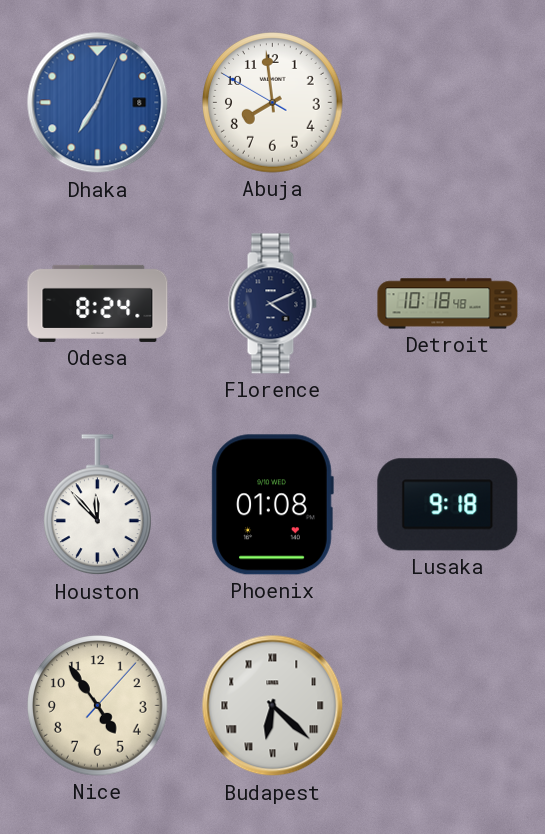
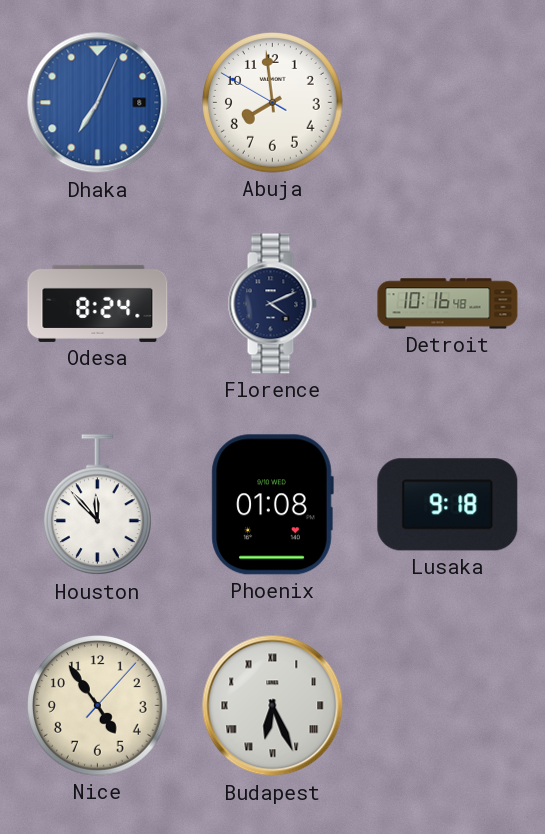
Detroit: 10:18 -> 10:16 (448, 304)
Budapest: 6:22 -> 6:26 (273, 706)
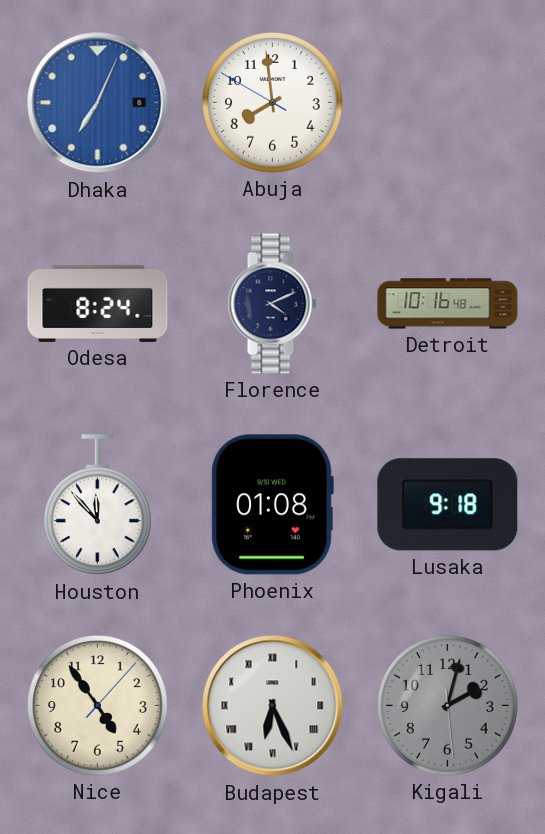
Kigali: none -> 2:02 (448, 706)
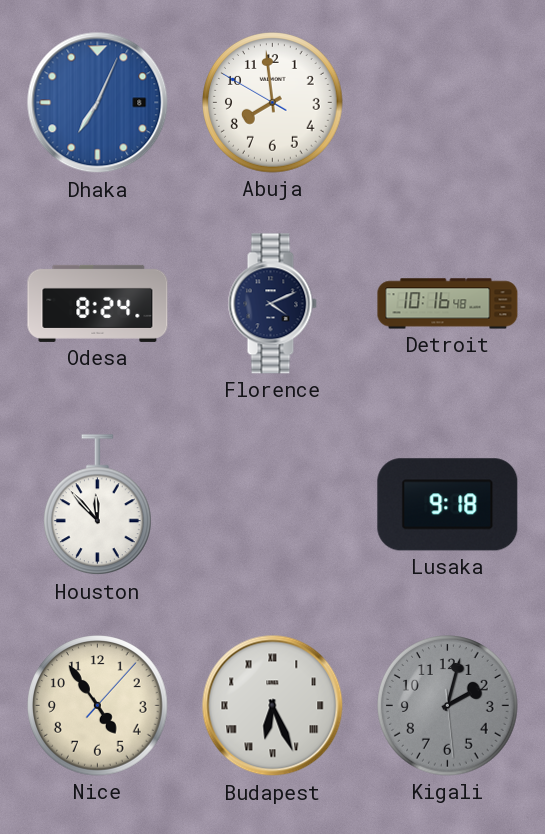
Phoenix: 01:08 -> none (272, 505)
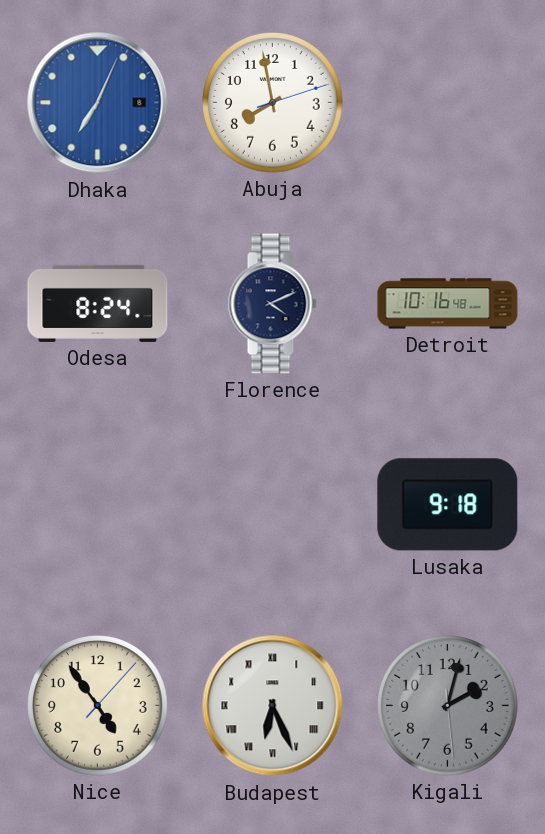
Abuja: 7:58:50 -> 7:58:12 (273, 103)
Houston: 11:53 -> none (97, 505)
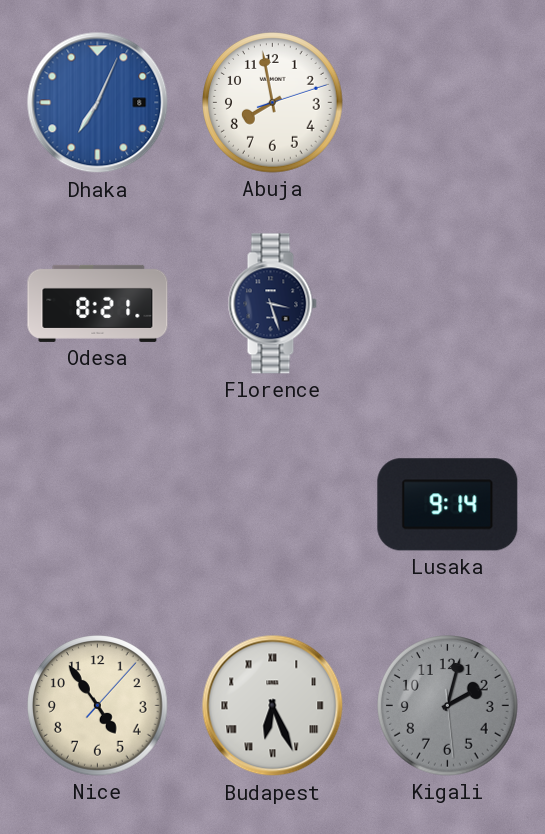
Odesa: 8:24 -> 8:21 (98, 303)
Florence: 4:11 -> 3:27 (272, 304)
Detroit: 10:16 -> none (448, 304)
Lusaka: 9:18 -> 9:14 (448, 505)
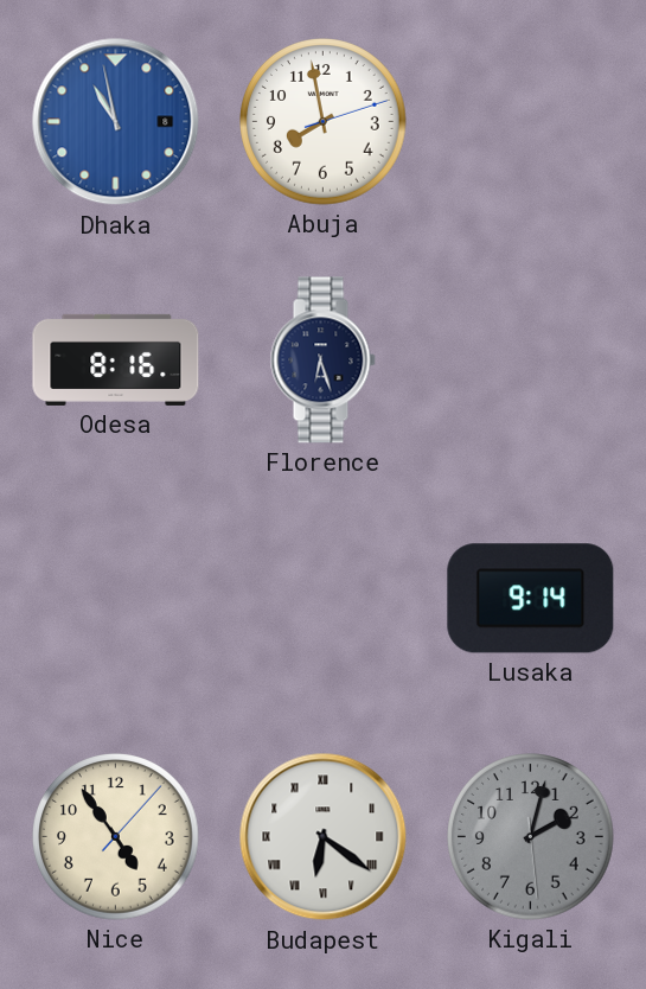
Dhaka: 7:04 -> 10:58 (116, 122)
Odesa: 8:21 -> 8:16 (116, 359)
Florence: 3:27 -> 6:27 (322, 360)
Budapest: 6:26 -> 6:21 (324, 837)
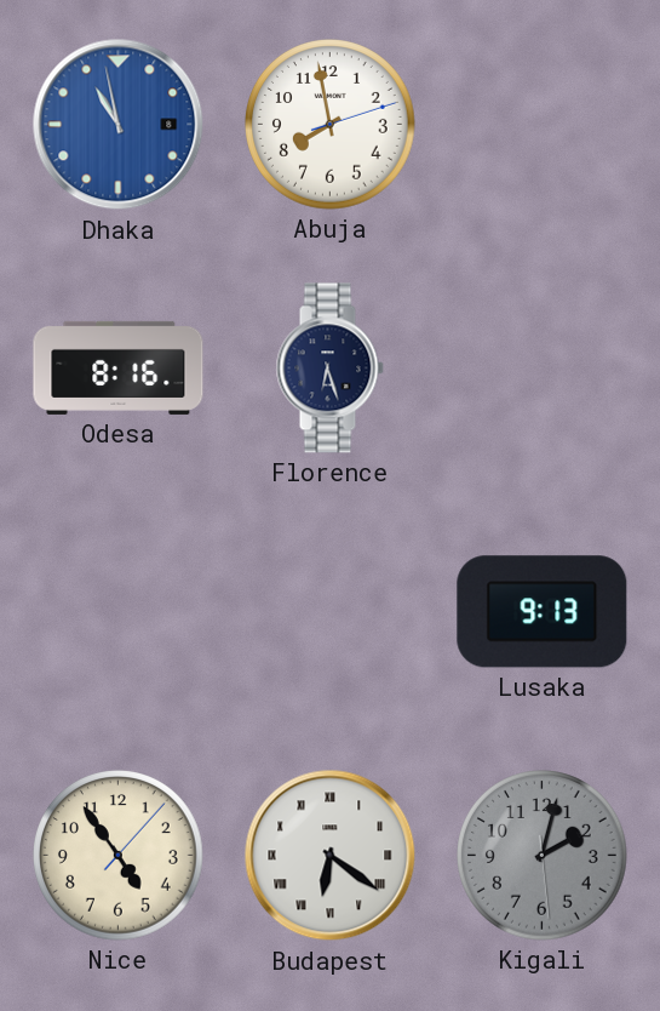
Lusaka: 9:14 -> 9:13 (543, 612)
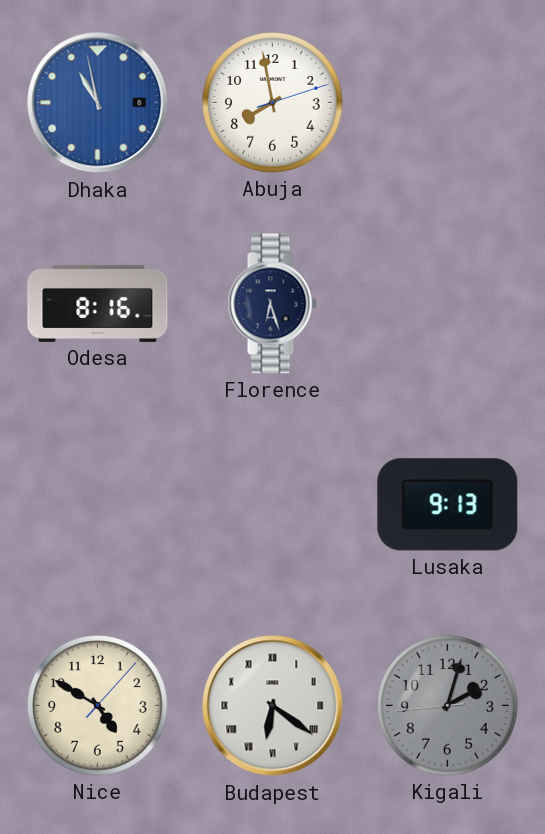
Nice: 4:54 -> 4:50 (98, 706)
Kigali: 2:02:29 -> 2:02:44 (448, 706)
